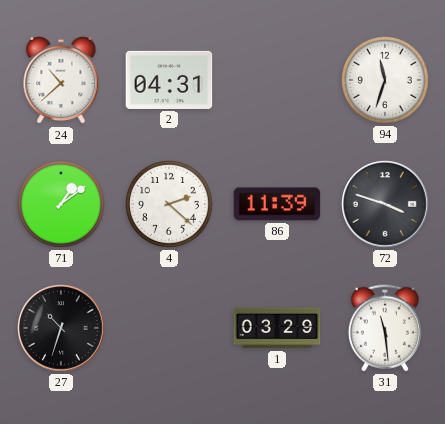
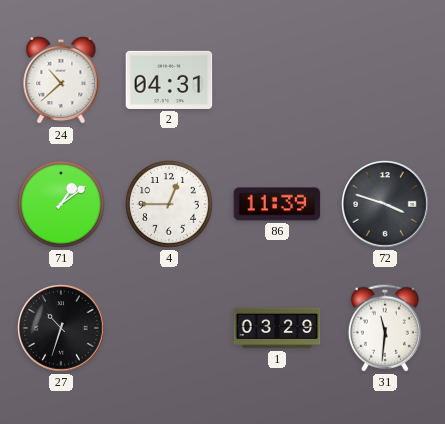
94: 11:33 -> none (386, 81)
4: 2:22 -> 12:45 (170, 205)
31: 11:29 -> 11:31 (385, 328)
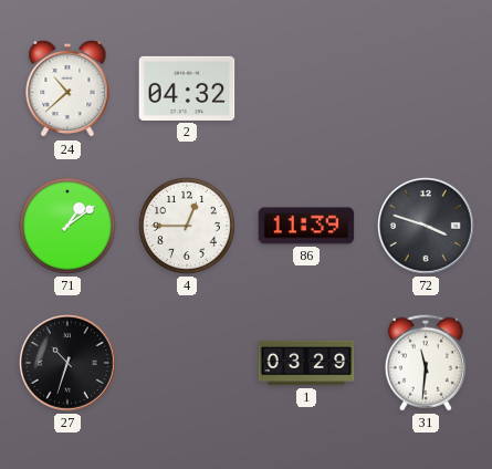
2: 04:31 -> 04:32 (187, 88)
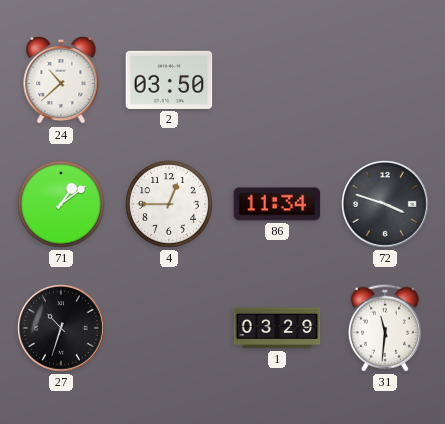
2: 04:32 -> 03:50 (169, 80)
86: 11:39 -> 11:34 (277, 204)
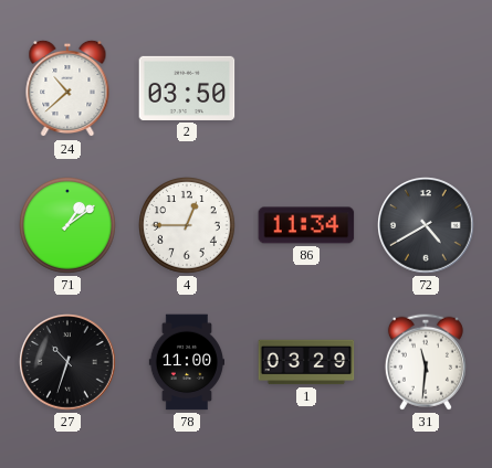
72: 3:48 -> 4:40 (426, 225)
78: none -> 11:00 (186, 362)
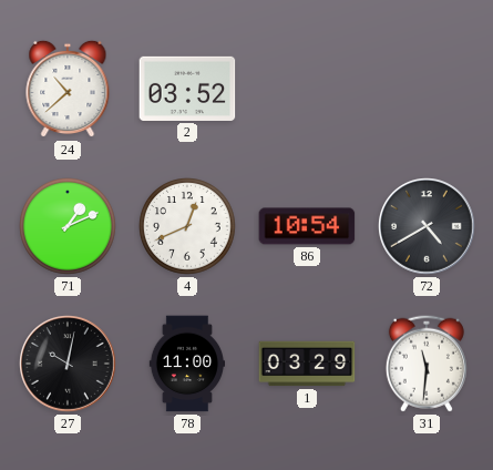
2: 03:50 -> 03:52 (187, 89)
71: 1:09 -> 1:11 (69, 227)
4: 12:45 -> 12:41 (188, 227)
86: 11:34 -> 10:54 (307, 226)
27: 10:33 -> 10:02 (68, 364)
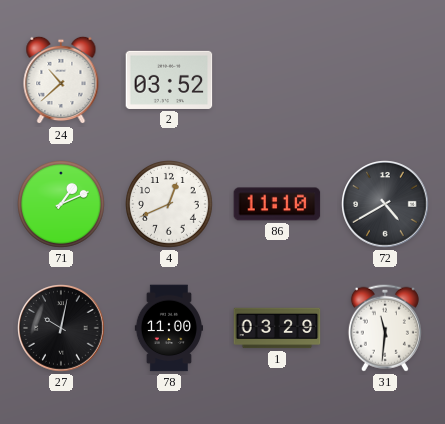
86: 10:54 -> 11:10 (277, 204)
